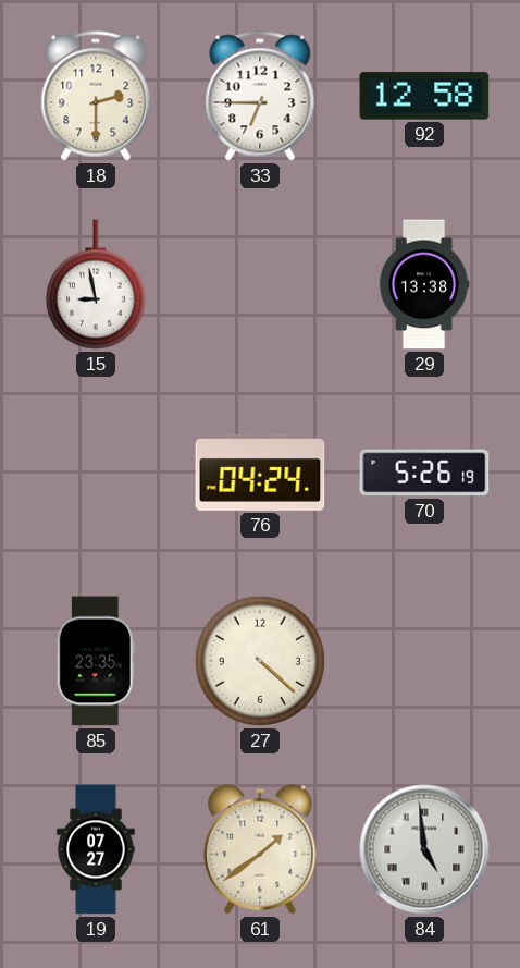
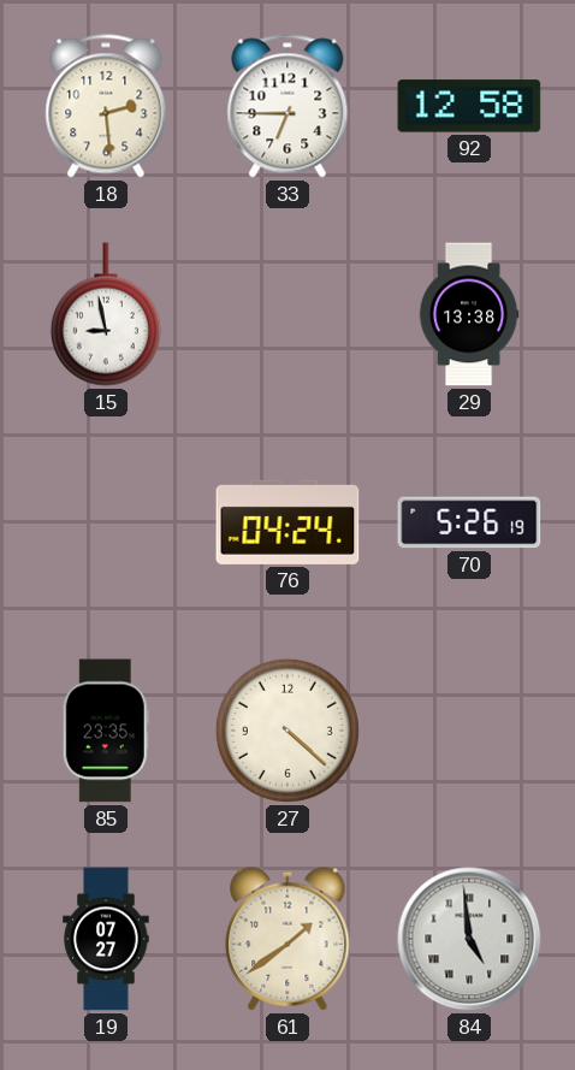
18: 2:30 -> 2:29 (106, 106)
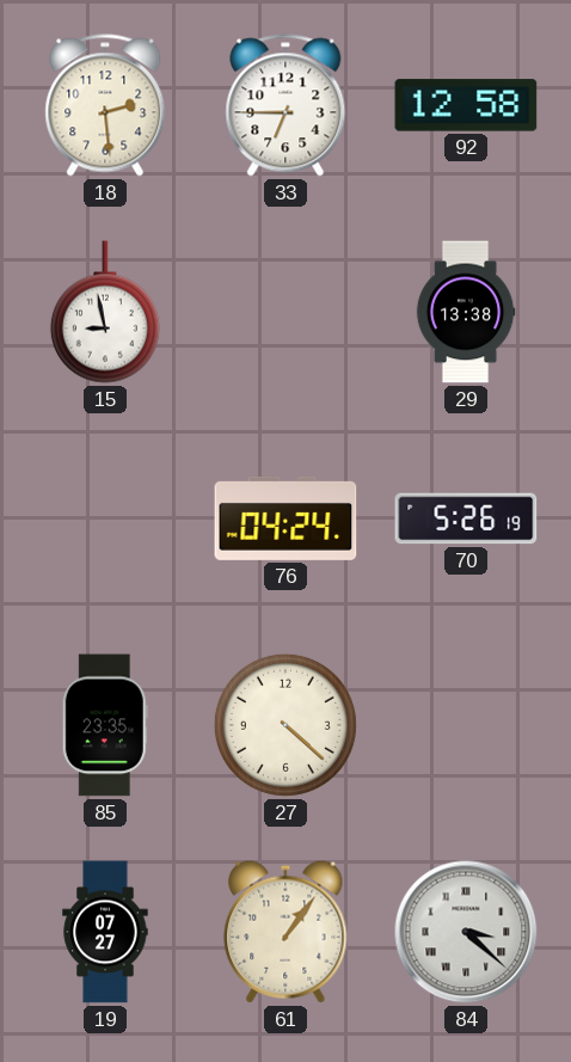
61: 1:39 -> 1:06 (285, 932)
84: 4:59 -> 3:22 (466, 932)
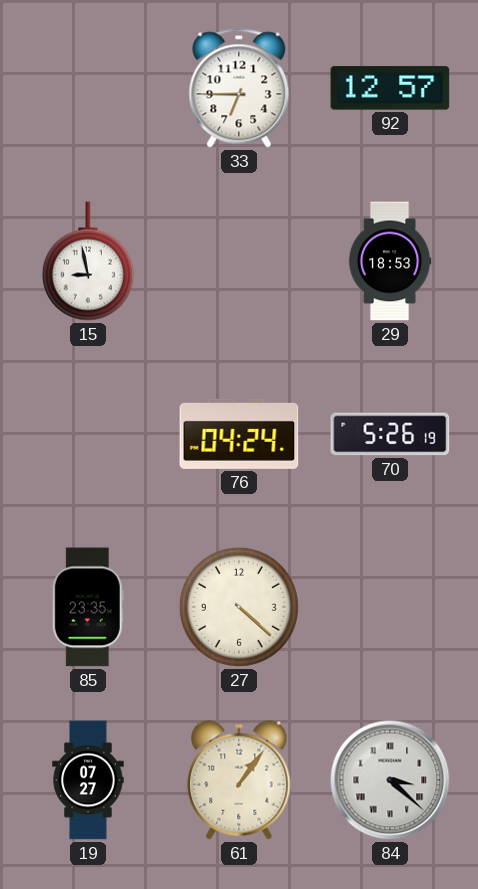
18: 2:29 -> none (105, 105)
92: 12:58 -> 12:57 (390, 88)
29: 13:38 -> 18:53 (390, 261)
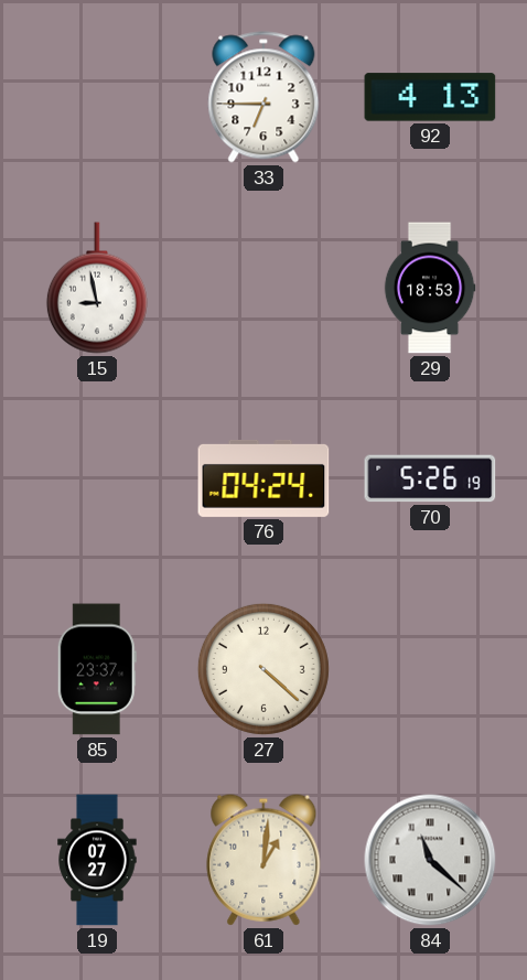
92: 12:57 -> 4:13 (430, 97)
85: 23:35 -> 23:37 (97, 669)
61: 1:06 -> 1:01 (263, 860)
84: 3:22 -> 11:22 (430, 860)
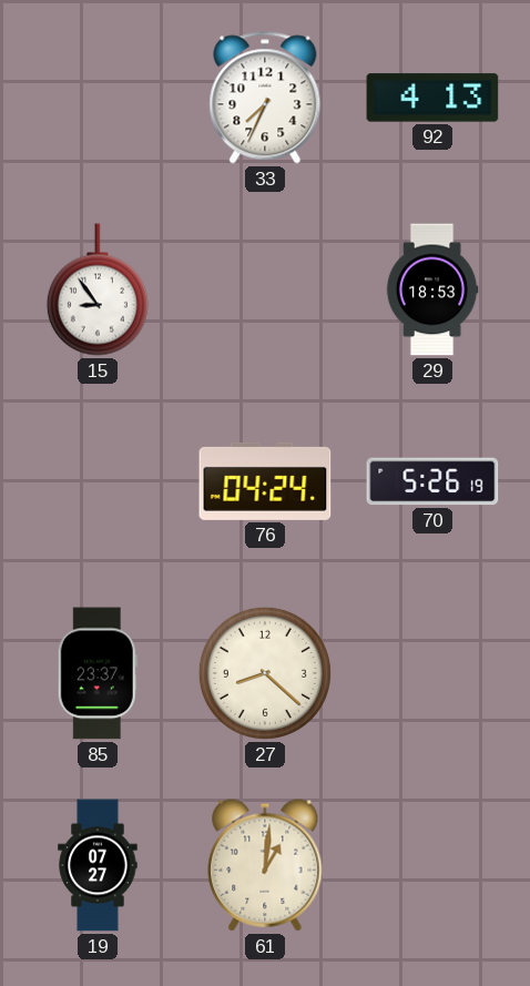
33: 6:45 -> 7:34 (265, 98)
15: 8:58 -> 8:54 (98, 289)
27: 4:22 -> 8:22 (265, 673)
84: 11:22 -> none (430, 860)
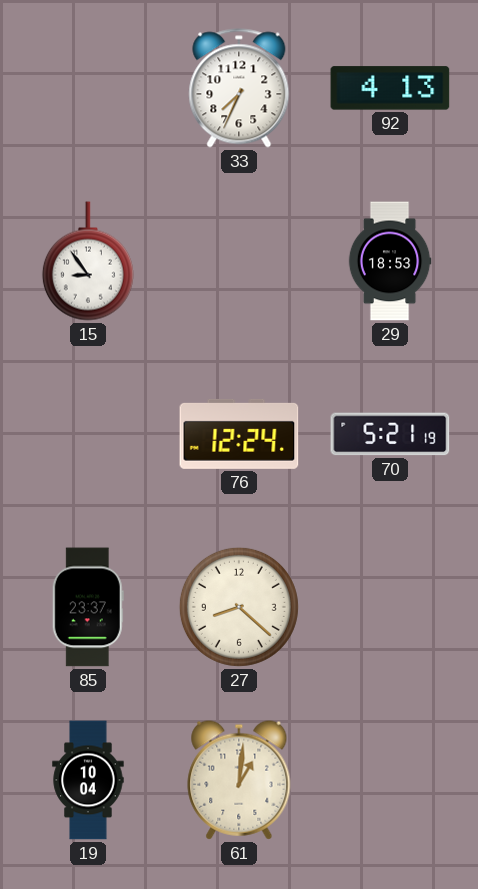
76: 04:24 -> 12:24 (239, 434)
70: 5:26 -> 5:21 (390, 434)
19: 07:27 -> 10:04 (88, 780)
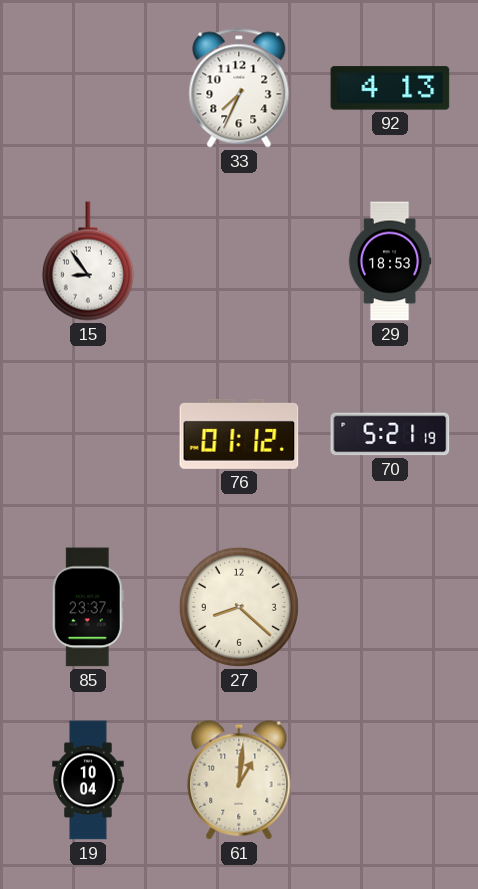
76: 12:24 -> 01:12 (239, 434)
